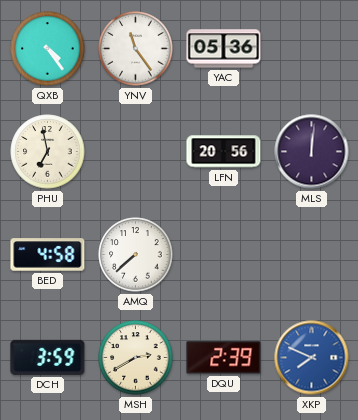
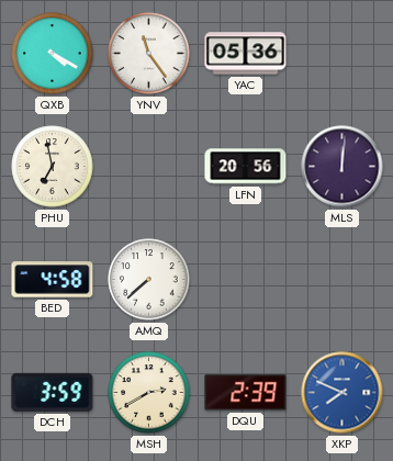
QXB: 4:24 -> 4:20 (53, 54)
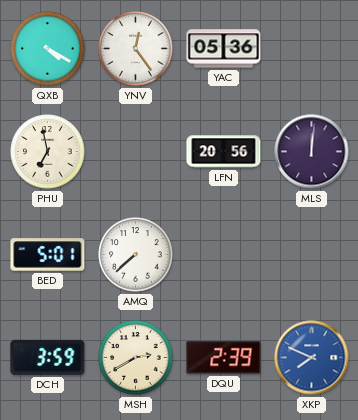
YNV: 11:24 -> 12:24 (136, 49)
BED: 4:58 -> 5:01 (48, 255)
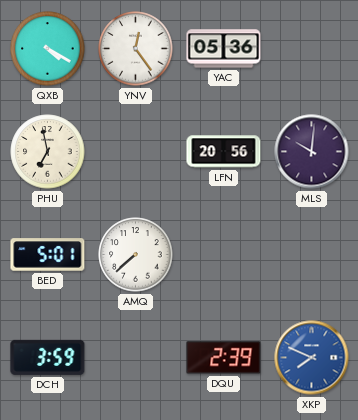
MLS: 12:01 -> 10:01 (312, 152)
MSH: 2:40 -> none (136, 358)
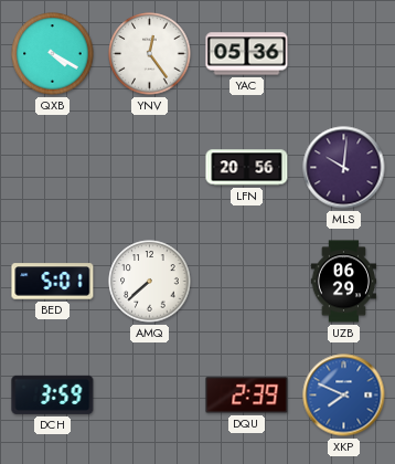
PHU: 6:58 -> none (48, 152)
UZB: none -> 06:29 (344, 282)
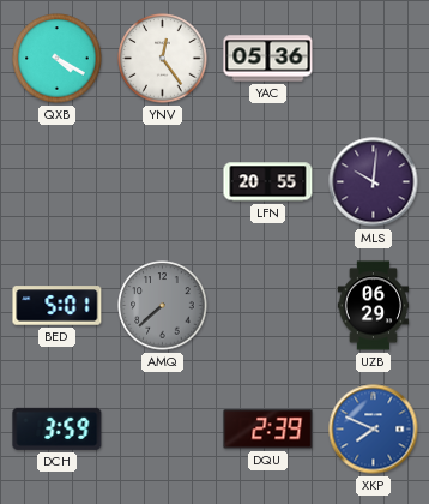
LFN: 20:56 -> 20:55 (268, 182)
AMQ dial: white -> grey (163, 306)
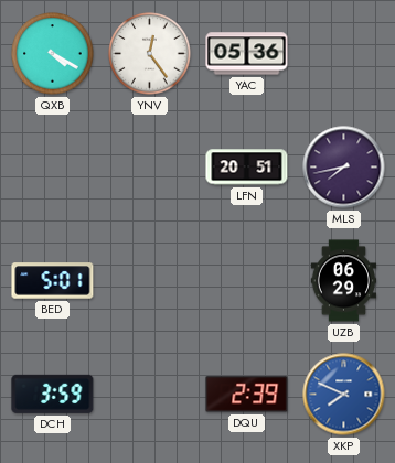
LFN: 20:55 -> 20:51 (247, 168)
MLS: 10:01 -> 7:43 (344, 168)
AMQ: 7:38 -> none (163, 306)
